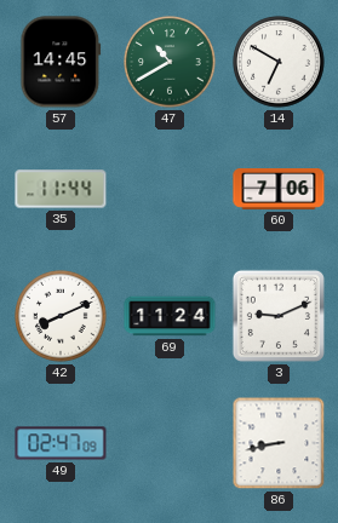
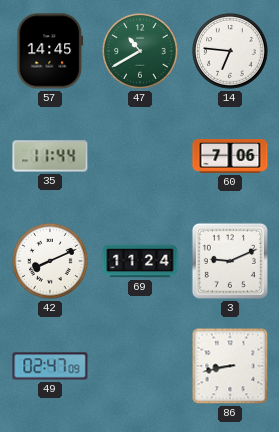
14: 6:50 -> 6:46 (230, 51)
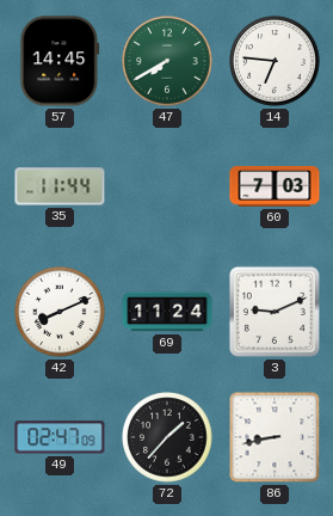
47: 10:40 -> 7:40 (167, 61)
60: 7:06 -> 7:03 (275, 188)
72: none -> 1:37 (167, 437)
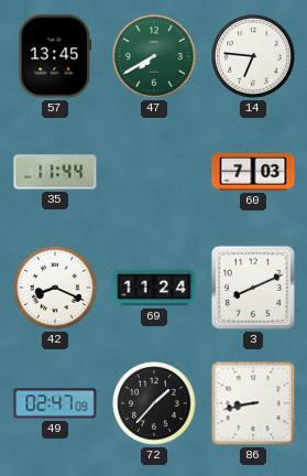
57: 14:45 -> 13:45 (55, 56)
42: 8:11 -> 8:19 (55, 288)
3: 9:11 -> 8:11 (253, 288)
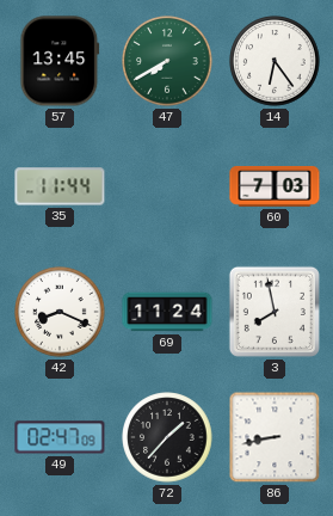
14: 6:46 -> 6:24 (275, 61)
3: 8:11 -> 7:58 (275, 312)
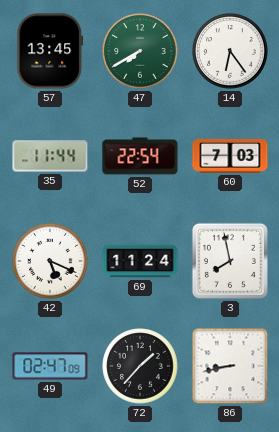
52: none -> 22:54 (140, 156)
42: 8:19 -> 5:19 (50, 261)
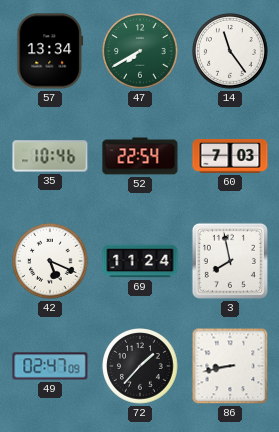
57: 13:45 -> 13:34 (50, 51)
14: 6:24 -> 11:24 (230, 51)
35: 11:44 -> 10:46 (50, 156)
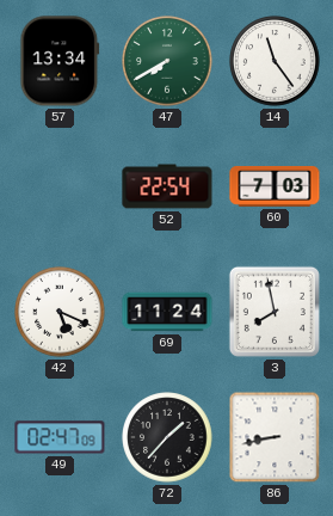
35: 10:46 -> none (50, 156)
